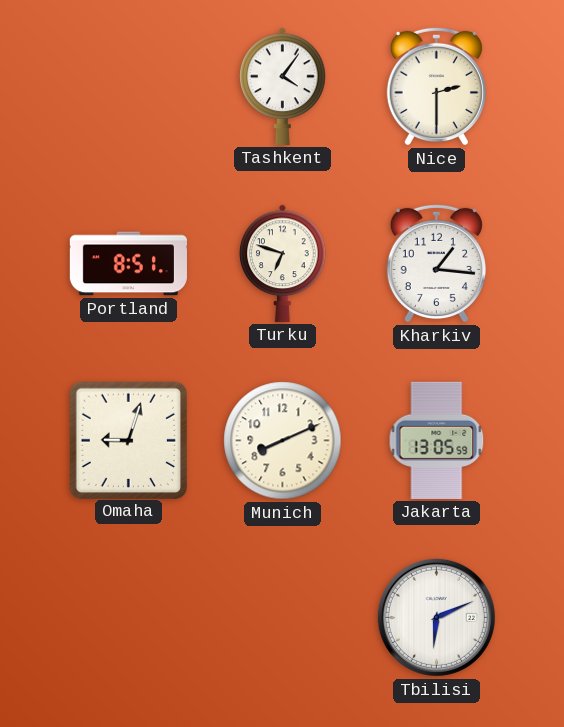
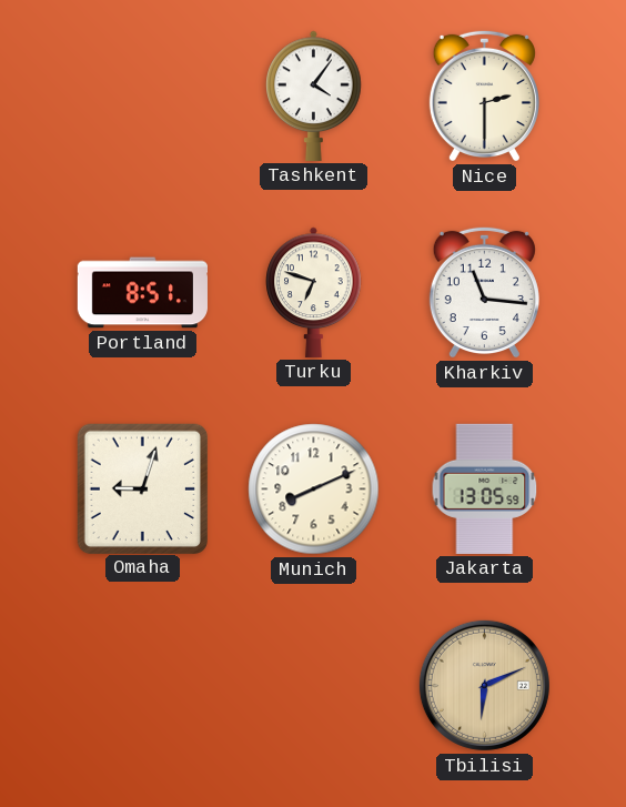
Kharkiv: 1:16 -> 11:16 (484, 292)
Tbilisi dial: white -> champagne (484, 685)
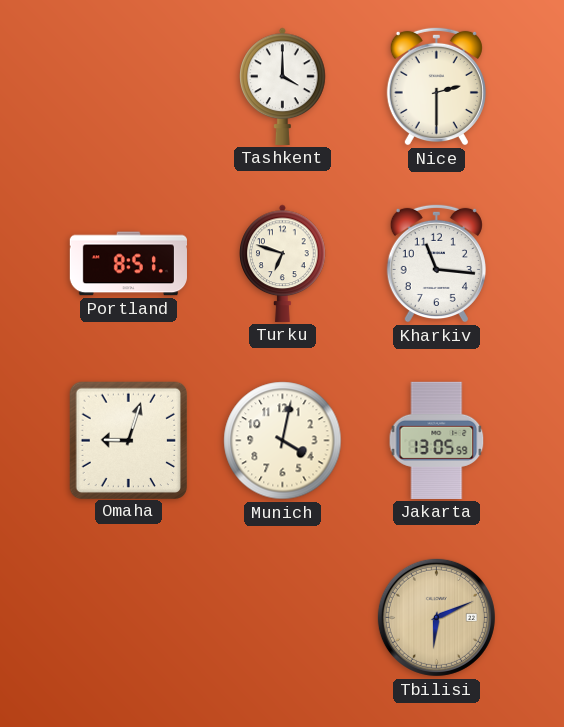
Tashkent: 4:06 -> 4:00 (283, 86)
Munich: 8:11 -> 4:02 (283, 441)
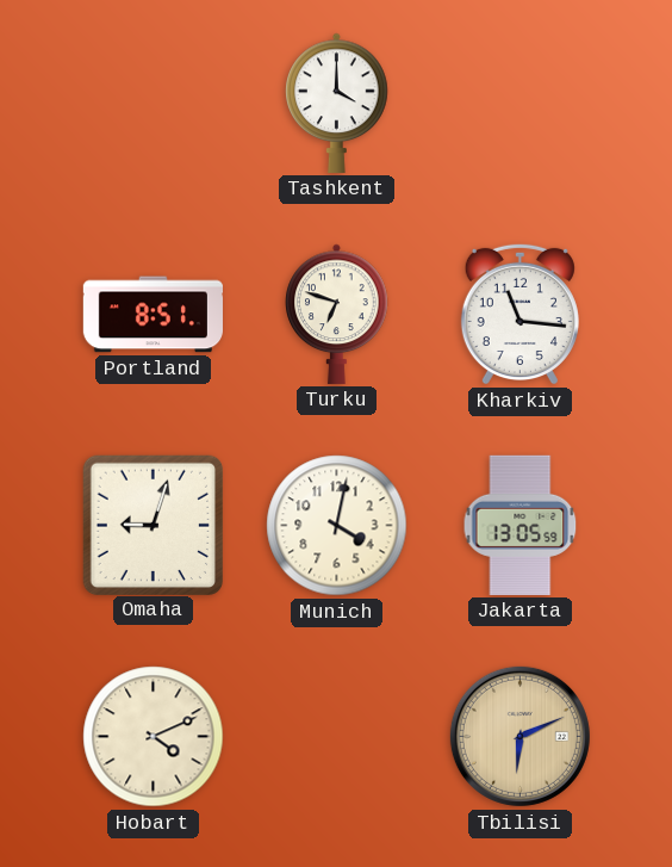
Nice: 2:30 -> none (436, 86)
Hobart: none -> 4:11 (154, 737)
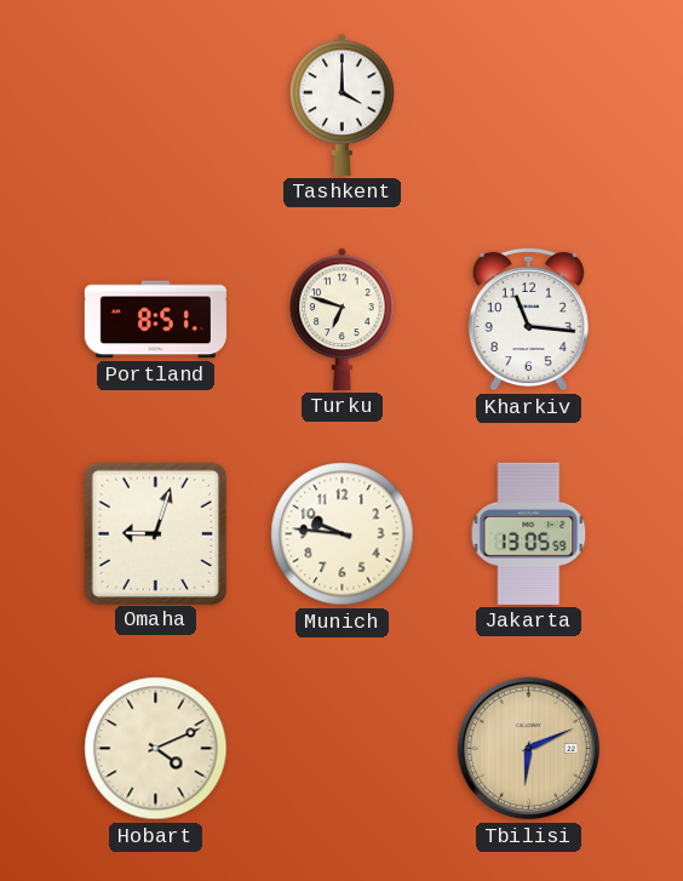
Munich: 4:02 -> 9:46 (343, 534)
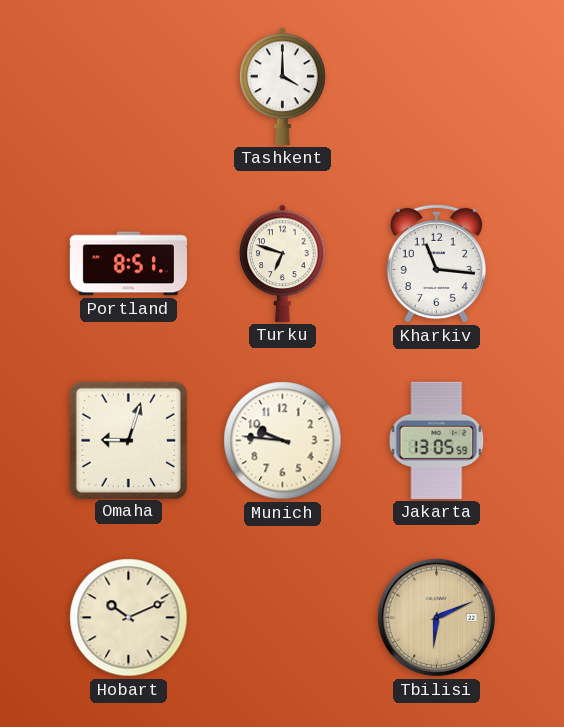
Hobart: 4:11 -> 10:11 (129, 618)
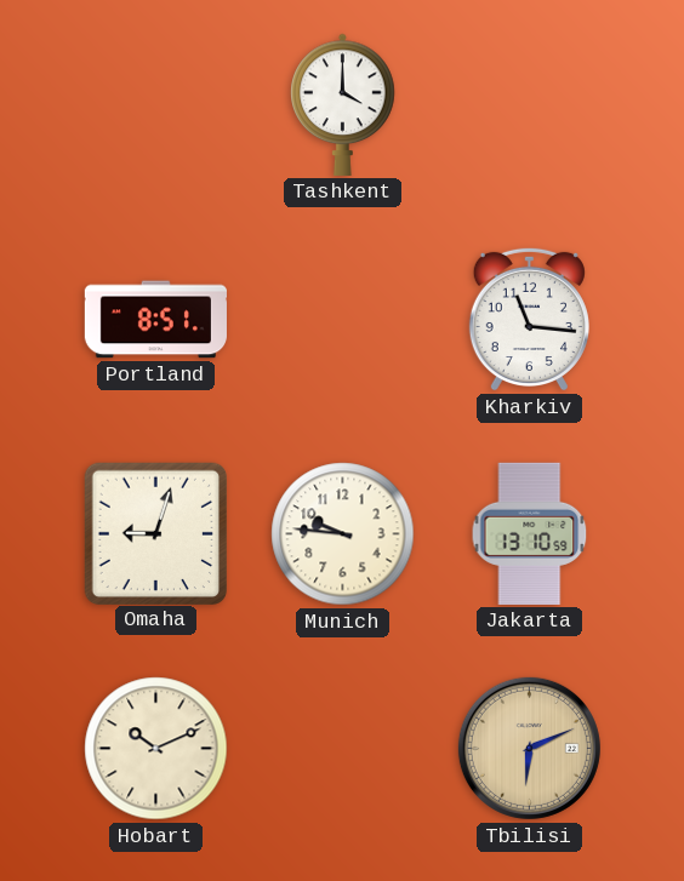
Turku: 6:48 -> none (283, 263)
Jakarta: 13:05 -> 13:10 (530, 533)
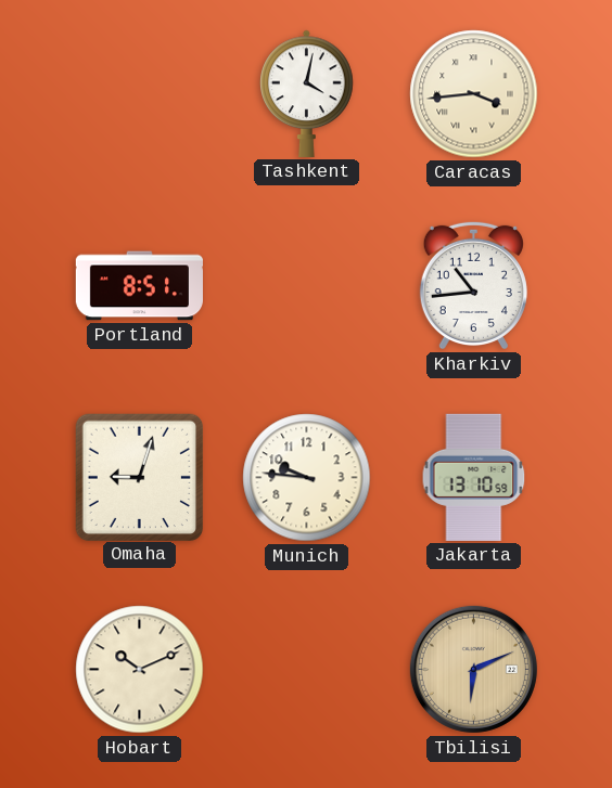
Tashkent: 4:00 -> 4:02 (307, 93)
Caracas: none -> 3:44 (474, 94)
Kharkiv: 11:16 -> 10:44 (473, 285)
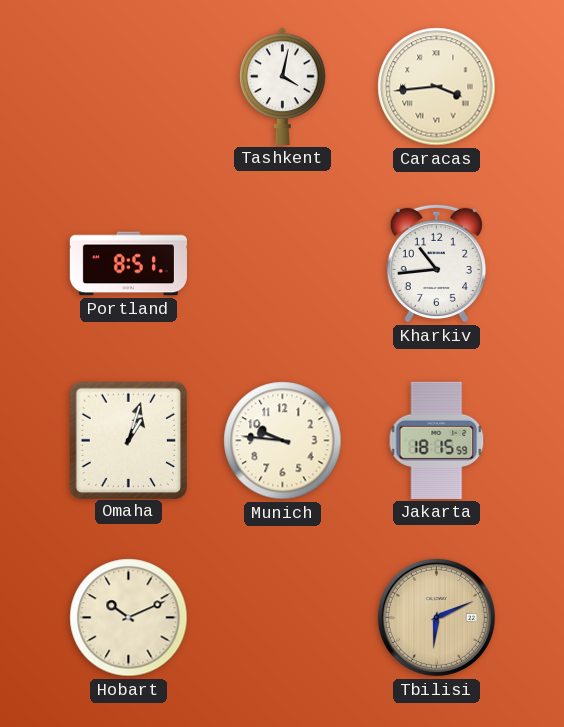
Omaha: 9:03 -> 1:03 (128, 440)
Jakarta: 13:10 -> 18:15 (437, 440)
